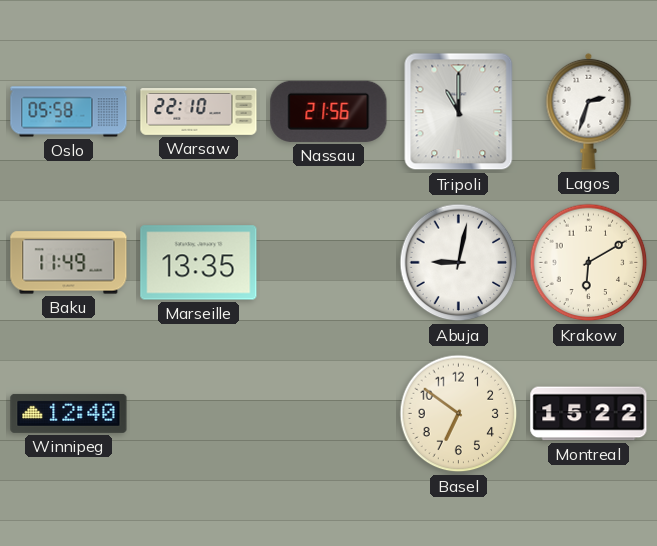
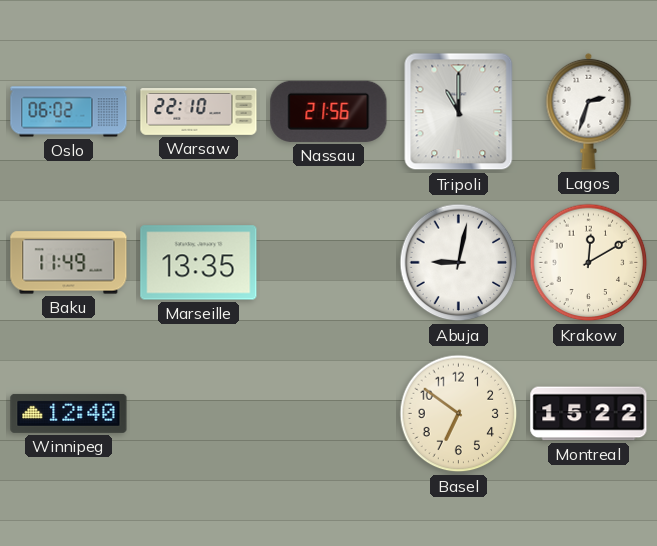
Oslo: 05:58 -> 06:02 (69, 112)
Krakow: 6:10 -> 12:10 (589, 263)
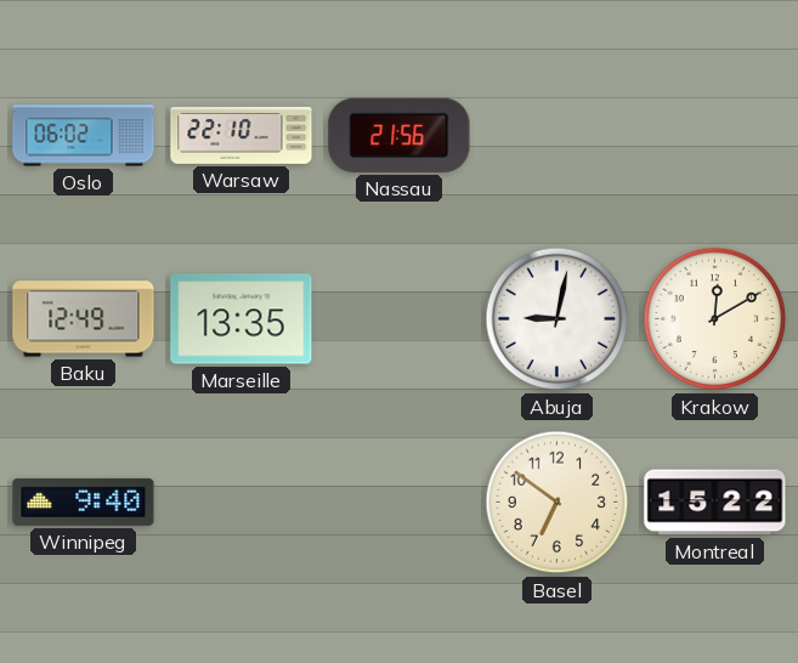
Tripoli: 11:00 -> none (459, 112)
Lagos: 2:33 -> none (589, 111)
Baku: 11:49 -> 12:49 (84, 319)
Winnipeg: 12:40 -> 9:40 (84, 501)
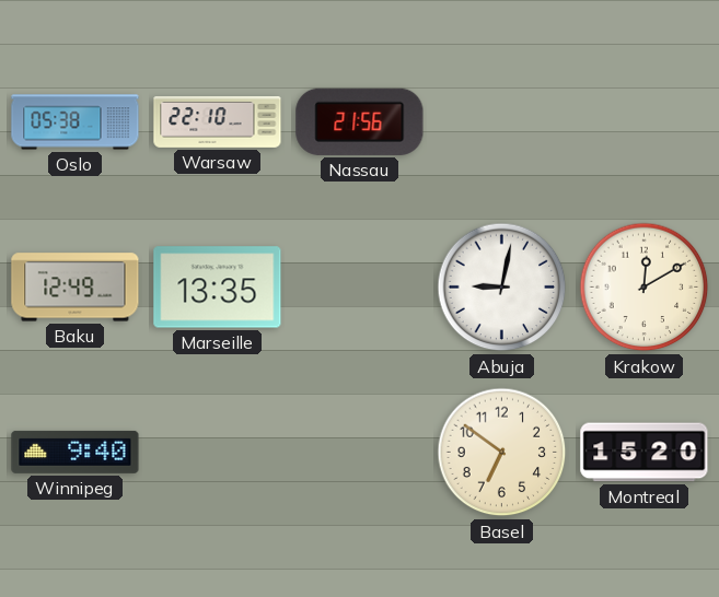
Oslo: 06:02 -> 05:38 (76, 122)
Montreal: 15:22 -> 15:20 (645, 453)
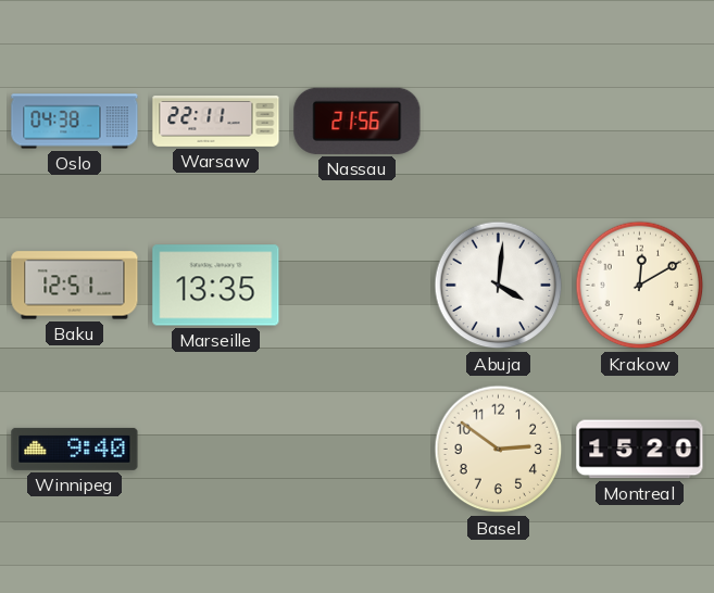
Oslo: 05:38 -> 04:38 (75, 122)
Warsaw: 22:10 -> 22:11 (216, 122)
Baku: 12:49 -> 12:51 (75, 286)
Abuja: 9:02 -> 4:01 (499, 286)
Basel: 6:51 -> 2:51 (499, 450)
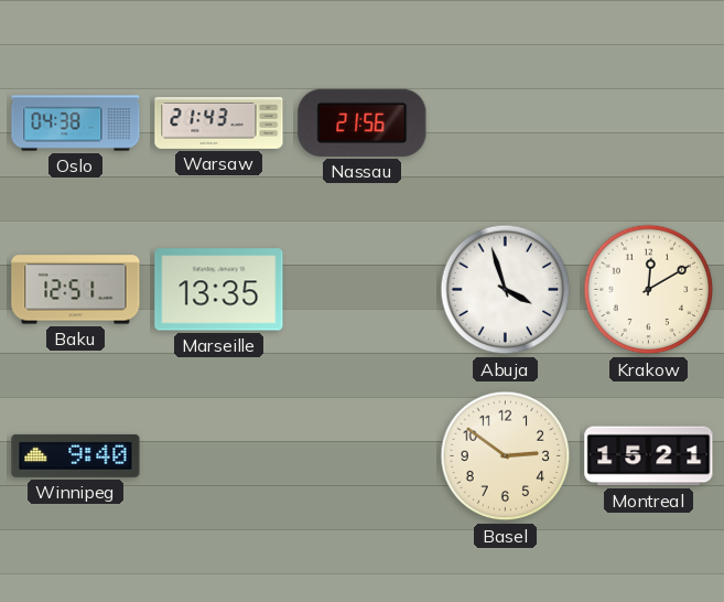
Warsaw: 22:11 -> 21:43 (219, 123)
Abuja: 4:01 -> 3:57 (506, 290)
Montreal: 15:20 -> 15:21 (649, 456)
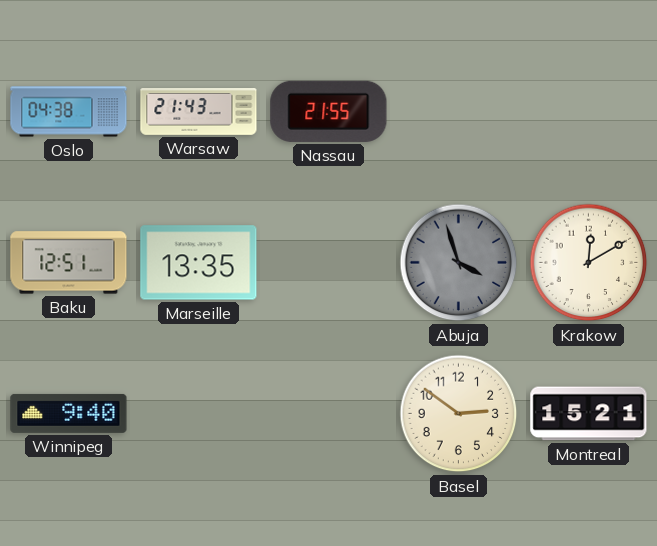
Nassau: 21:56 -> 21:55 (329, 111)
Abuja dial: white -> grey (459, 263)
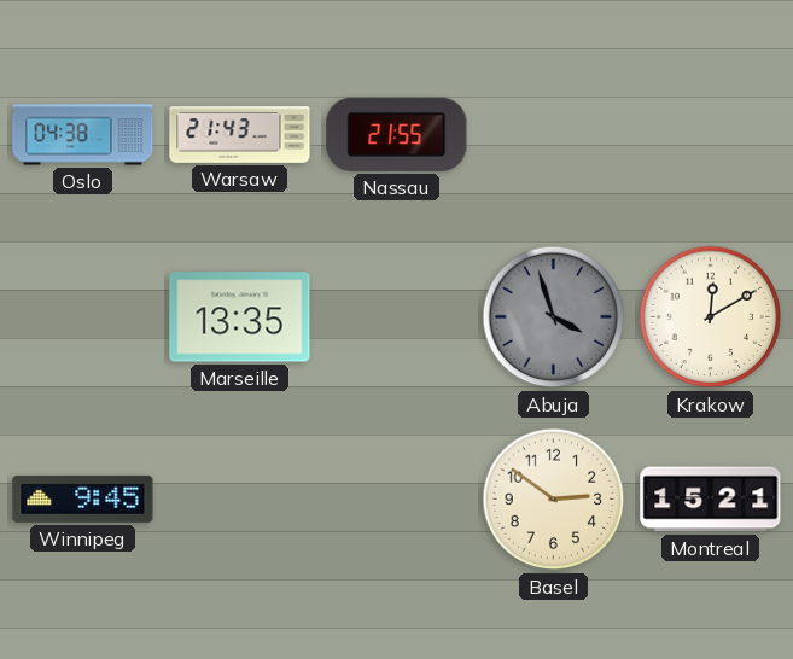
Baku: 12:51 -> none (69, 263)
Winnipeg: 9:40 -> 9:45 (83, 498)
